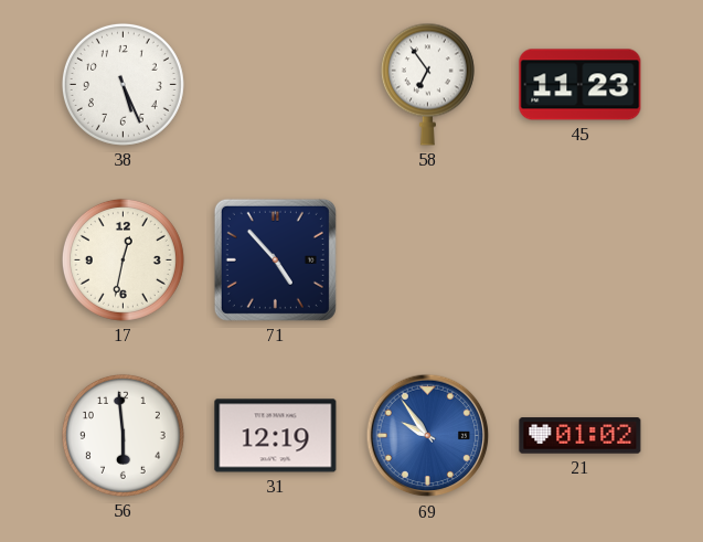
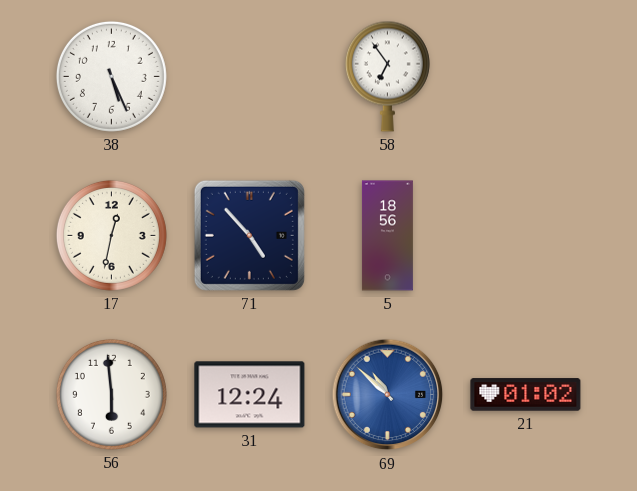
45: 11:23 -> none (580, 85)
5: none -> 18:56 (387, 236)
31: 12:19 -> 12:24 (250, 395)
69: 9:54 -> 10:52 (388, 395)
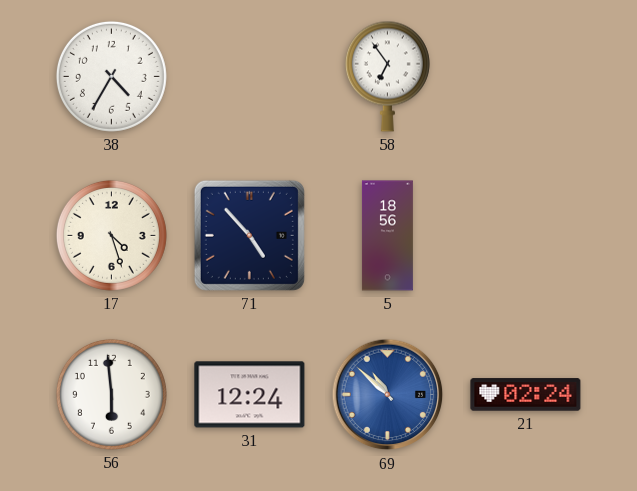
38: 5:26 -> 4:35 (111, 76)
17: 12:32 -> 4:27 (111, 235)
21: 01:02 -> 02:24 (526, 395)
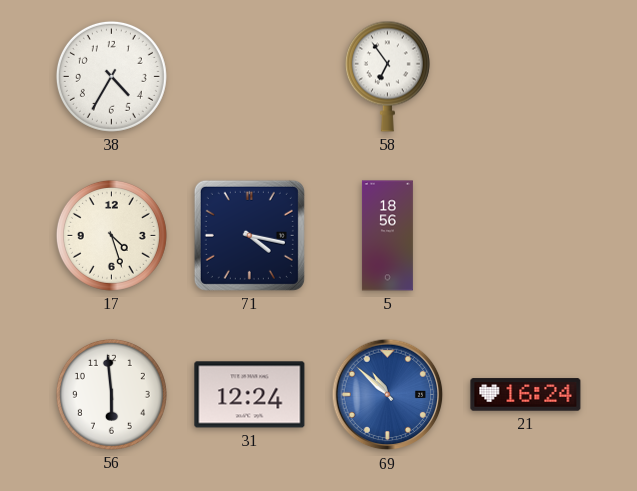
71: 4:53 -> 4:17 (249, 235)
21: 02:24 -> 16:24 (526, 395)
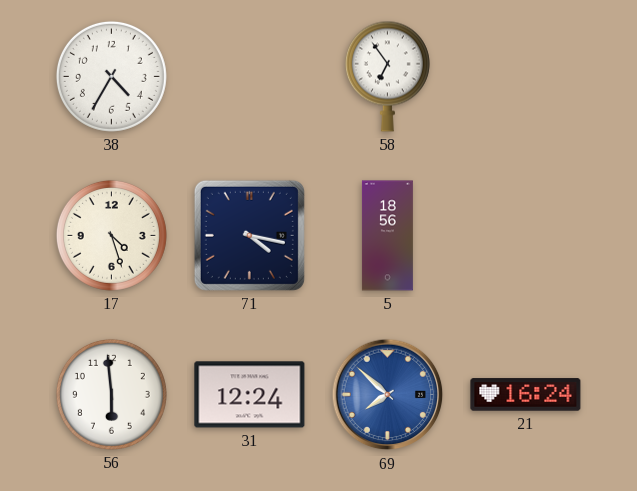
69: 10:52 -> 7:52 (388, 395)
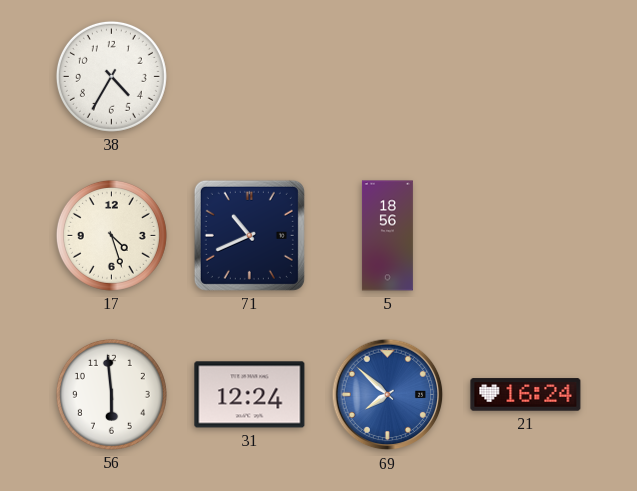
58: 6:54 -> none (387, 76)
71: 4:17 -> 10:41 (249, 235)
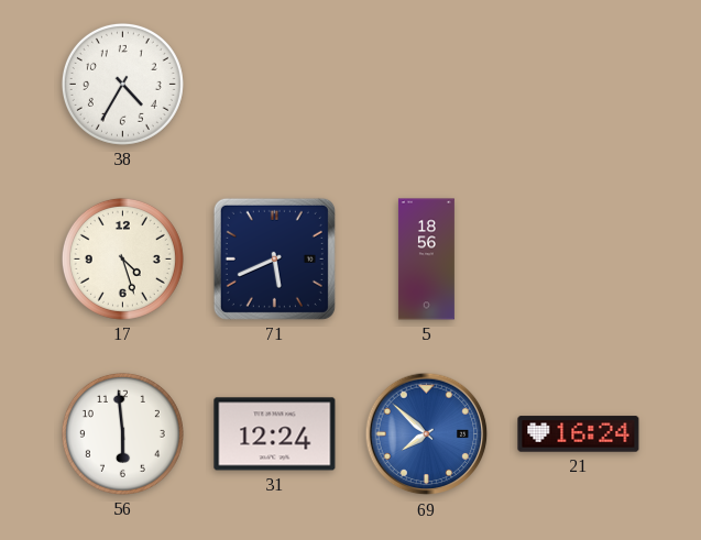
71: 10:41 -> 5:41 (274, 258)
